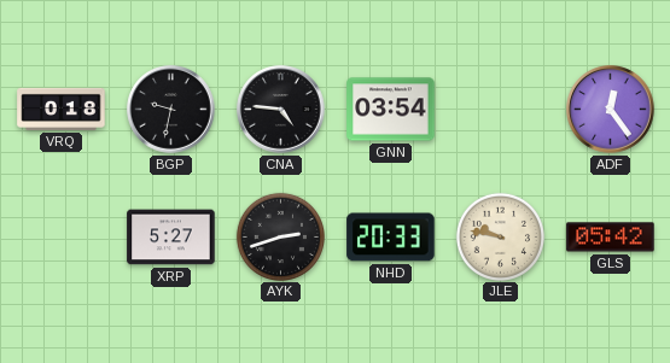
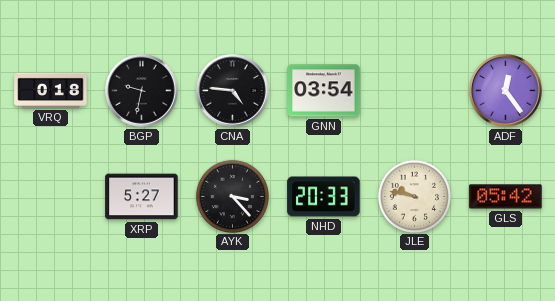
AYK: 2:42 -> 3:23 (232, 196)
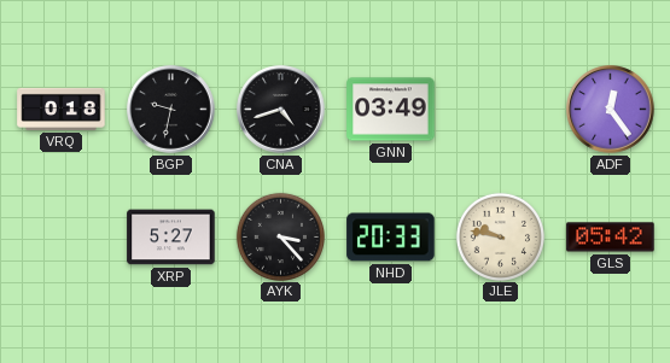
CNA: 4:46 -> 4:42 (281, 110)
GNN: 03:54 -> 03:49 (391, 110)
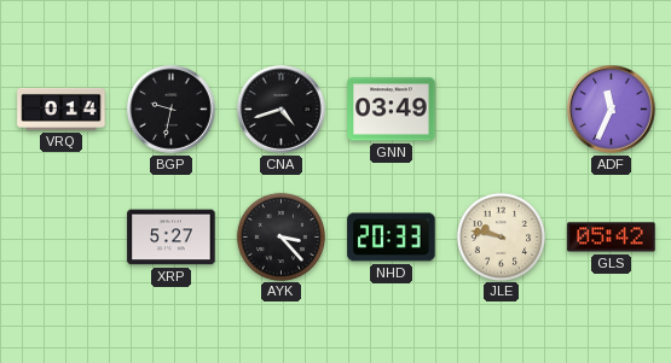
VRQ: 0:18 -> 0:14 (62, 109)
ADF: 12:24 -> 11:34 (612, 110)
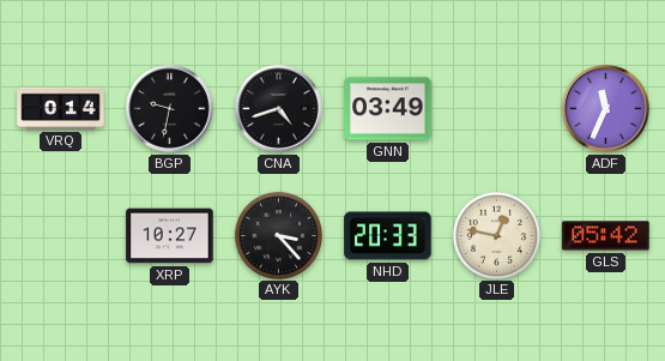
XRP: 5:27 -> 10:27 (170, 236)
JLE: 9:47 -> 12:47 (496, 235)
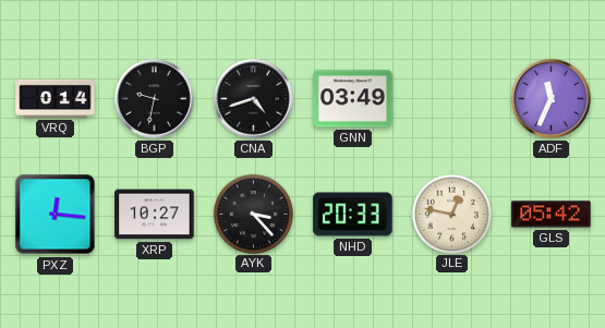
PXZ: none -> 12:16 (56, 215)
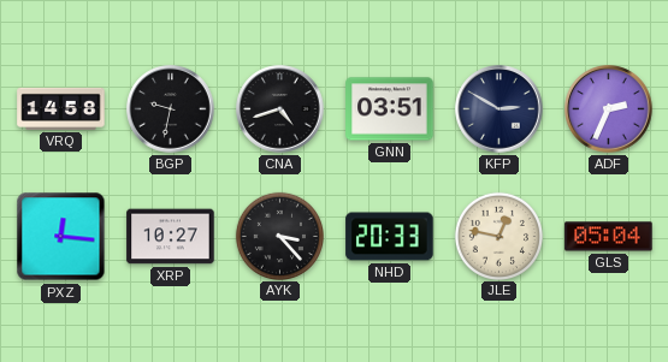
VRQ: 0:14 -> 14:58 (61, 108)
GNN: 03:49 -> 03:51 (390, 109)
KFP: none -> 2:50 (499, 109)
ADF: 11:34 -> 2:34 (609, 109)
GLS: 05:42 -> 05:04 (609, 237)
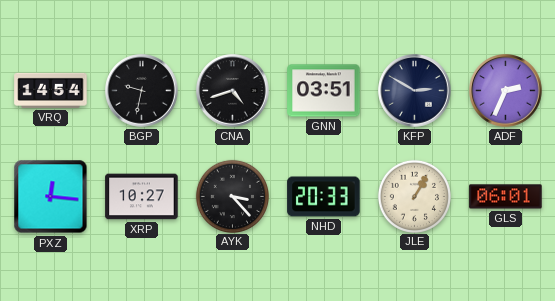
VRQ: 14:58 -> 14:54 (51, 90)
JLE: 12:47 -> 1:05 (414, 196)
GLS: 05:04 -> 06:01 (506, 197)
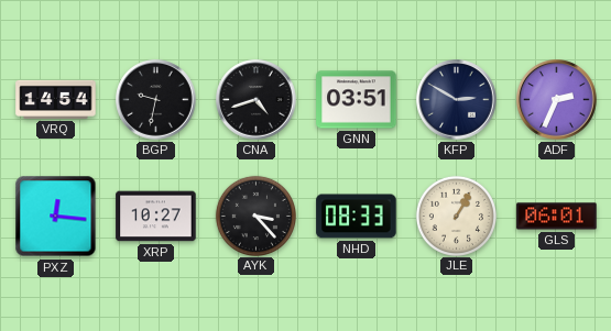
NHD: 20:33 -> 08:33 (357, 217)
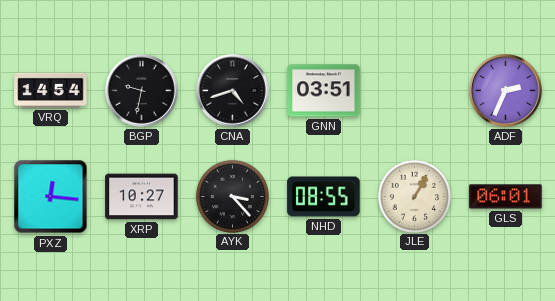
KFP: 2:50 -> none (457, 100)
NHD: 08:33 -> 08:55 (324, 197)
